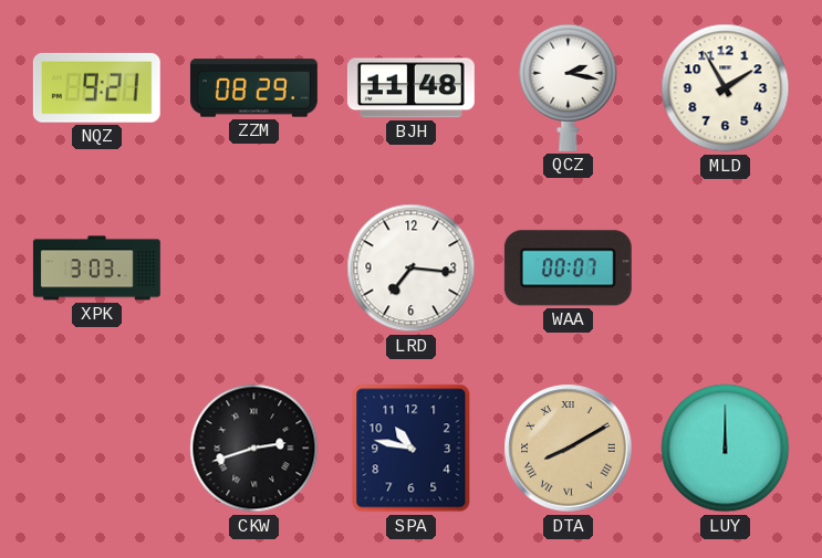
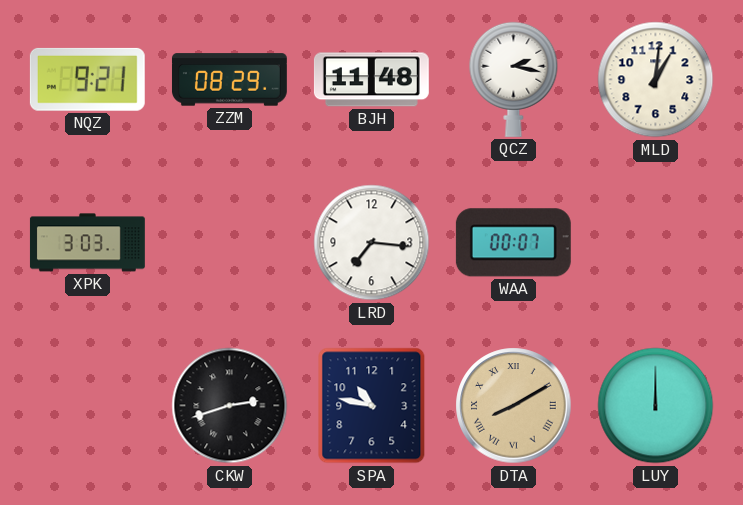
MLD: 1:55 -> 1:01 (656, 80)
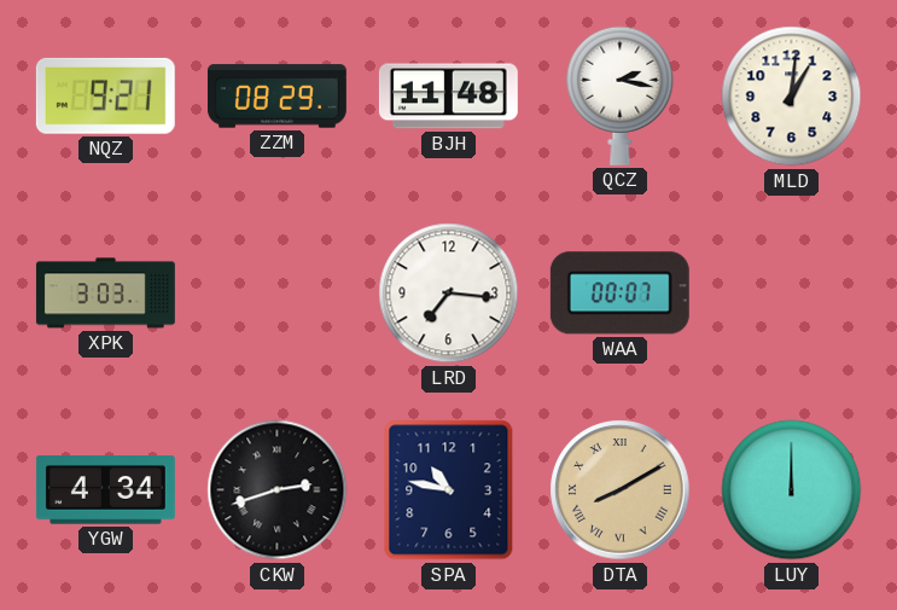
YGW: none -> 4:34 (105, 490)
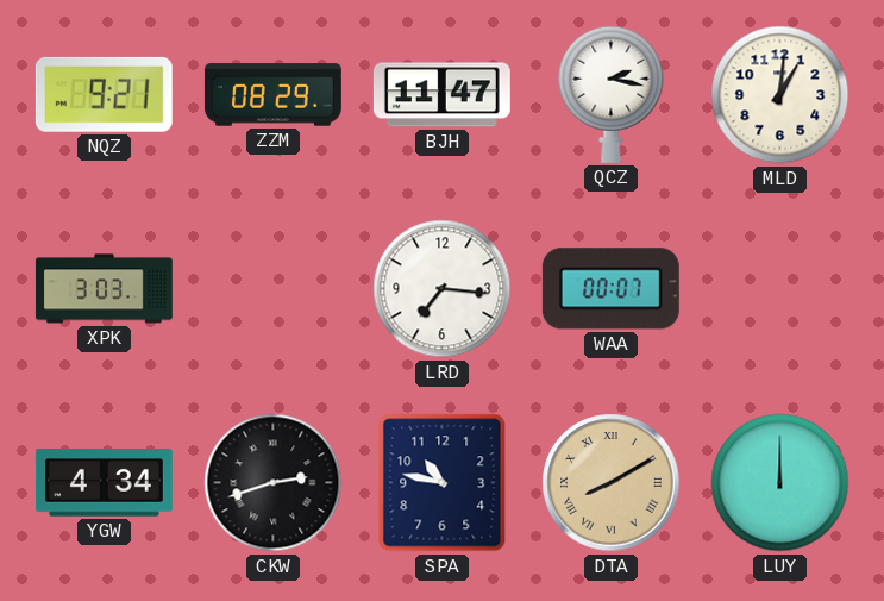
BJH: 11:48 -> 11:47 (441, 95)
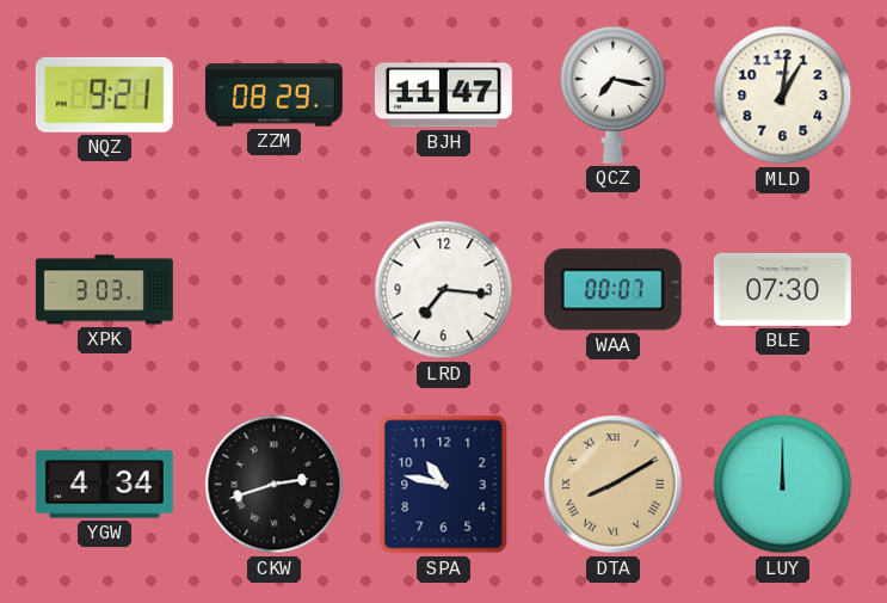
QCZ: 2:17 -> 7:17 (614, 94)
BLE: none -> 07:30 (782, 289)
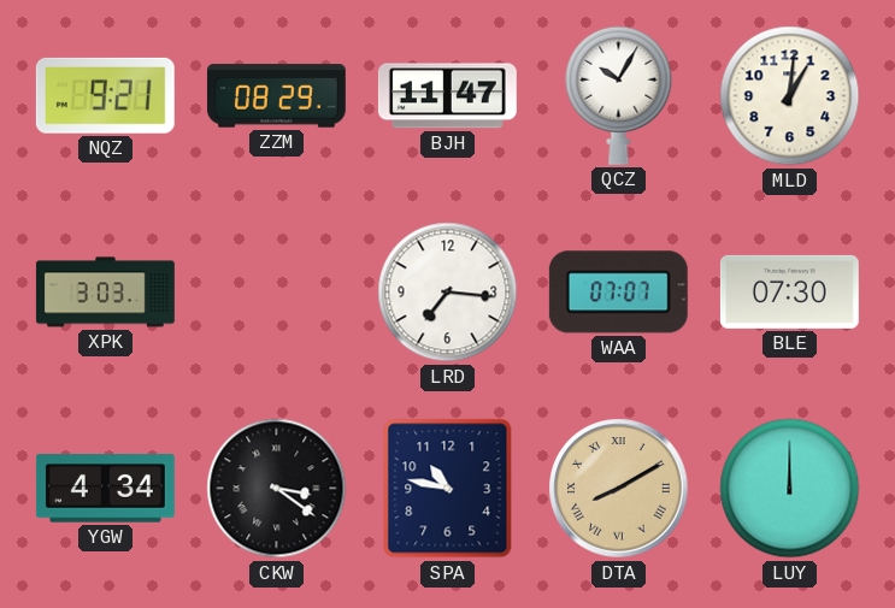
QCZ: 7:17 -> 10:05 (619, 95)
WAA: 00:07 -> 07:07 (618, 293)
CKW: 2:42 -> 3:21 (277, 489)
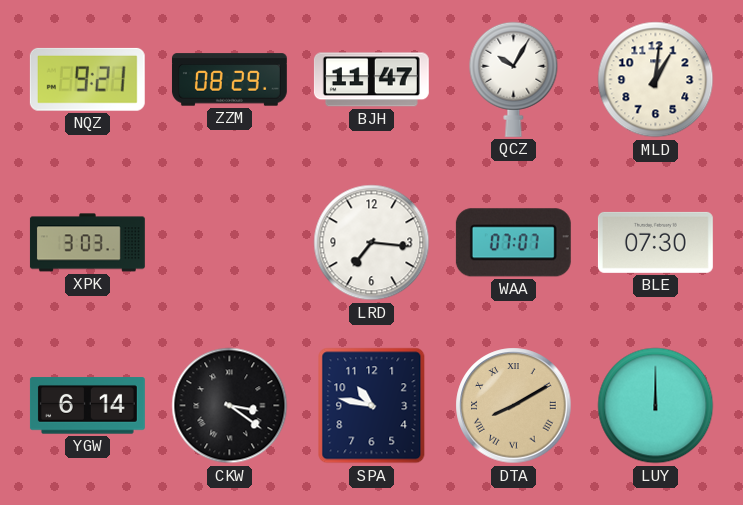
YGW: 4:34 -> 6:14 (87, 406)
